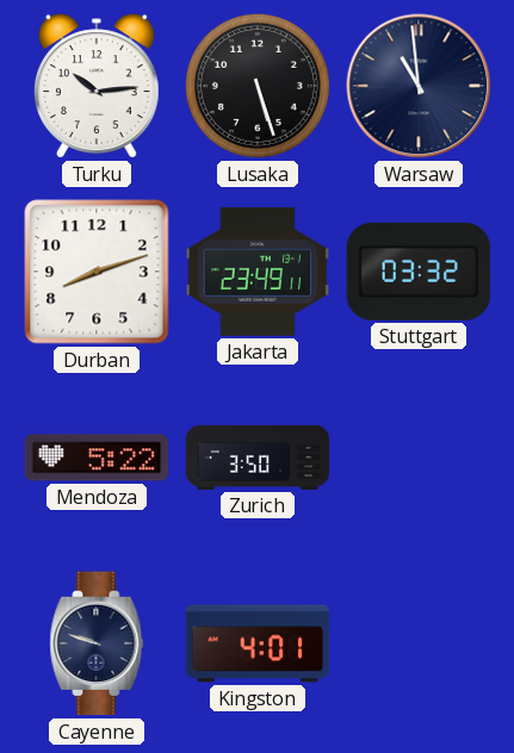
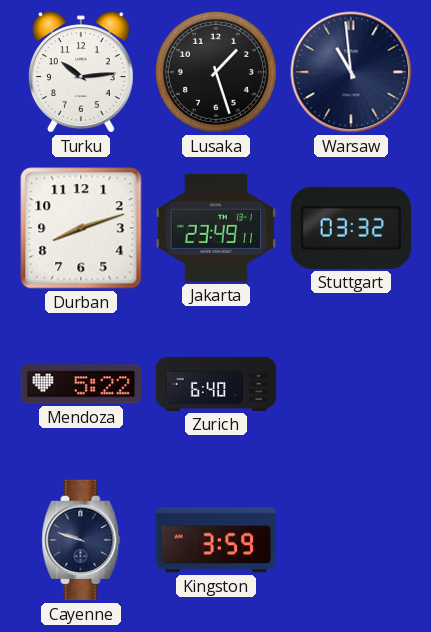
Lusaka: 5:27 -> 1:27 (216, 72)
Zurich: 3:50 -> 6:40 (216, 384)
Kingston: 4:01 -> 3:59 (216, 540)
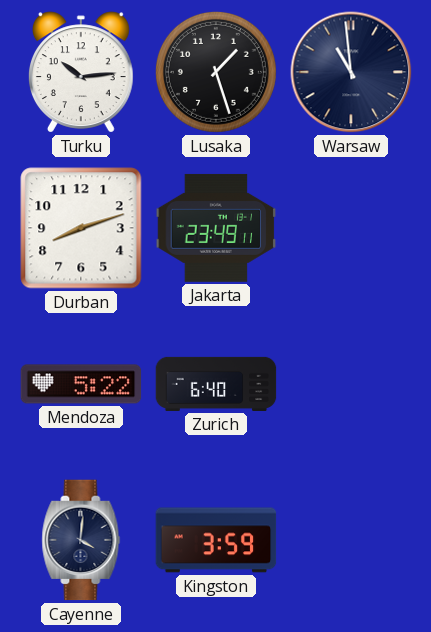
Stuttgart: 03:32 -> none (351, 228)
Cayenne: 9:48 -> 4:01 (81, 540)
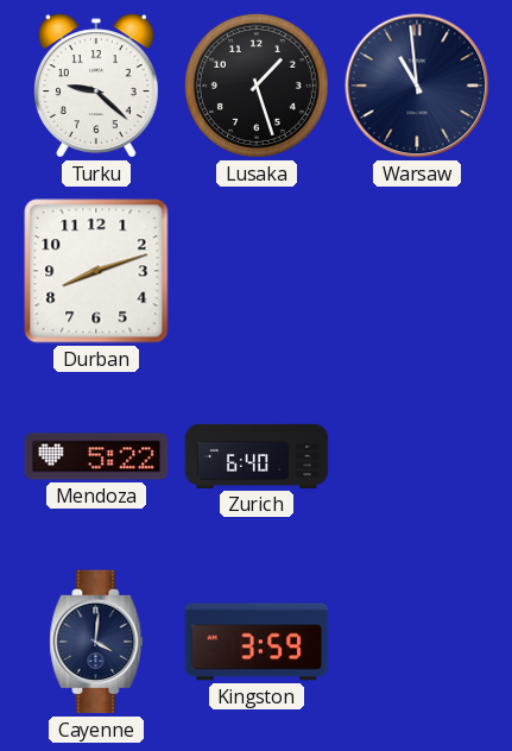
Turku: 10:14 -> 9:22 (96, 86)
Jakarta: 23:49 -> none (216, 228)
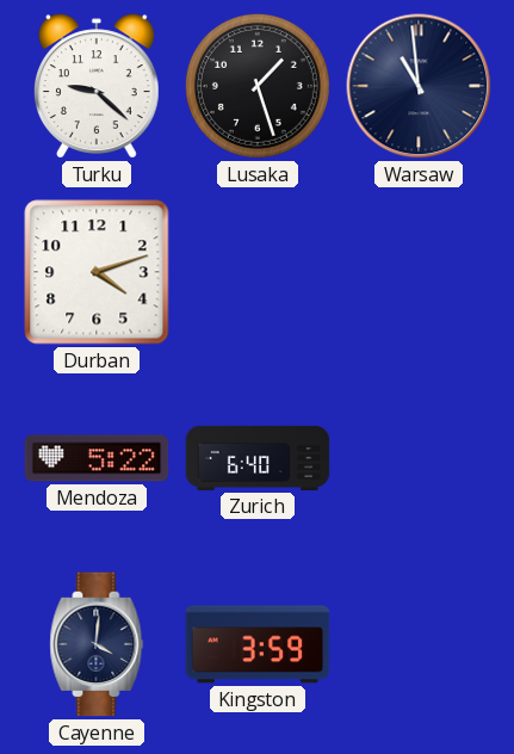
Durban: 8:12 -> 4:12 (97, 272)
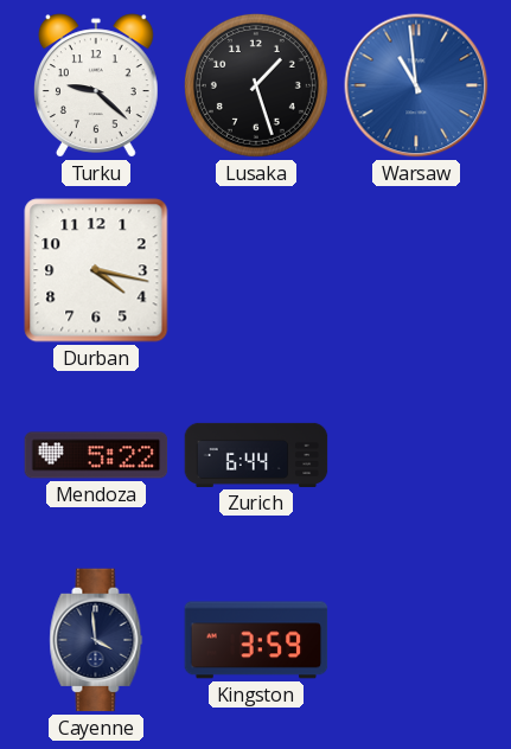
Warsaw dial: navy -> blue (416, 85)
Durban: 4:12 -> 4:17 (96, 270)
Zurich: 6:40 -> 6:44 (256, 455)
Cayenne: 4:01 -> 3:59 (96, 640)
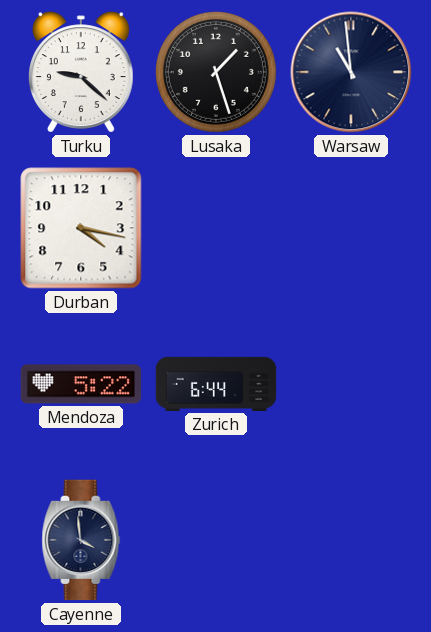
Warsaw dial: blue -> navy (351, 72)
Kingston: 3:59 -> none (256, 640)
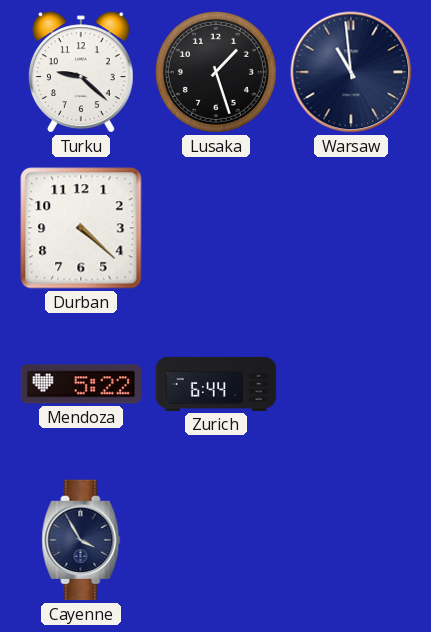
Durban: 4:17 -> 4:22 (81, 228)
Cayenne: 3:59 -> 3:55 (81, 540)
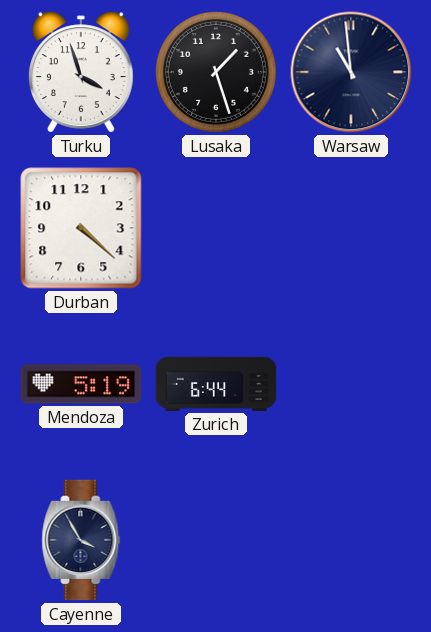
Turku: 9:22 -> 3:57 (81, 72)
Mendoza: 5:22 -> 5:19 (81, 384)
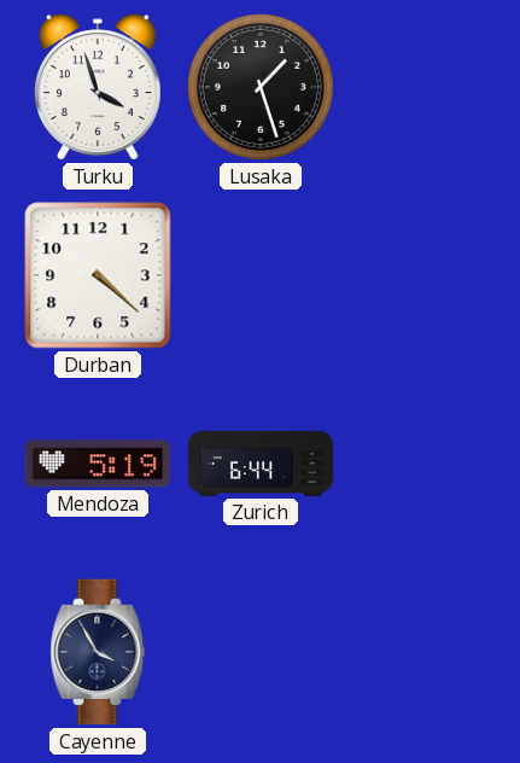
Warsaw: 10:59 -> none (351, 72)
